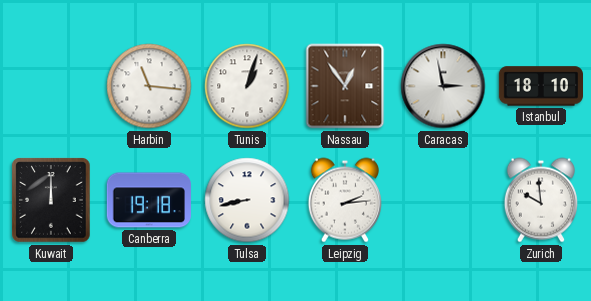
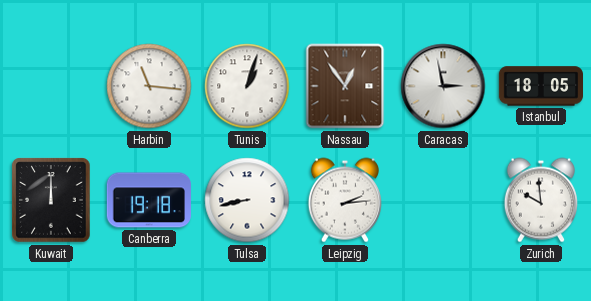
Istanbul: 18:10 -> 18:05 (540, 86)
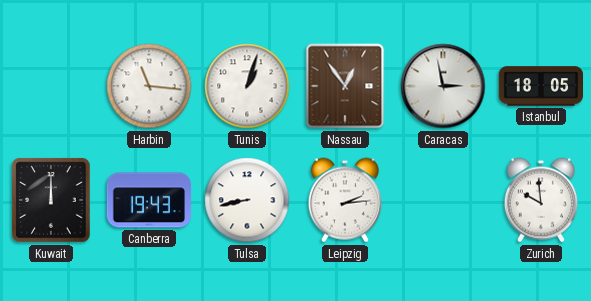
Canberra: 19:18 -> 19:43 (149, 200)
